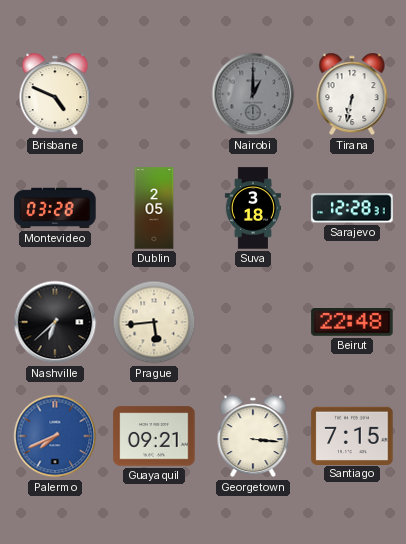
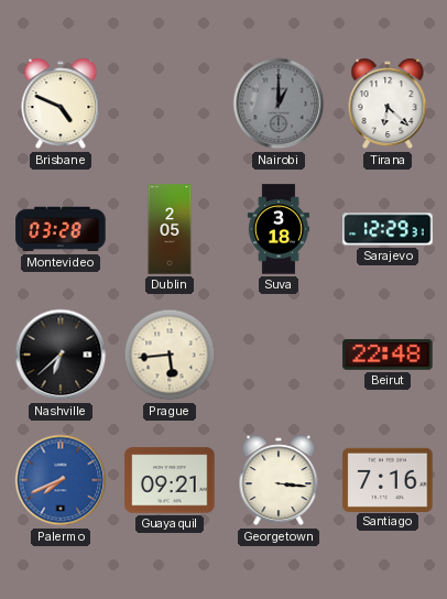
Tirana: 6:32 -> 6:22 (388, 104)
Sarajevo: 12:28 -> 12:29 (388, 229)
Santiago: 7:15 -> 7:16 (388, 479)
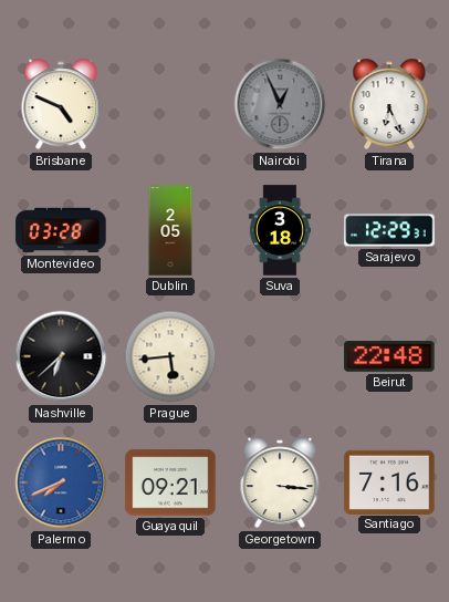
Nairobi: 1:00 -> 12:56 (280, 104)
Tirana: 6:22 -> 6:26 (389, 104)
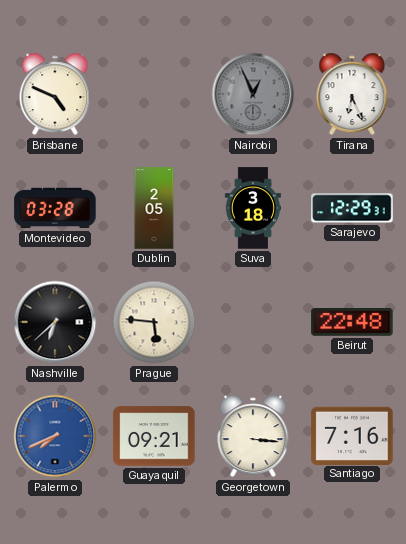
Prague: 5:44 -> 5:46 (154, 322)
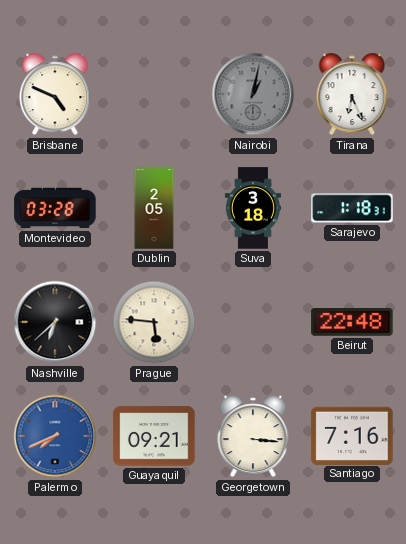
Nairobi: 12:56 -> 1:02 (253, 94)
Sarajevo: 12:29 -> 1:18 (352, 208)
